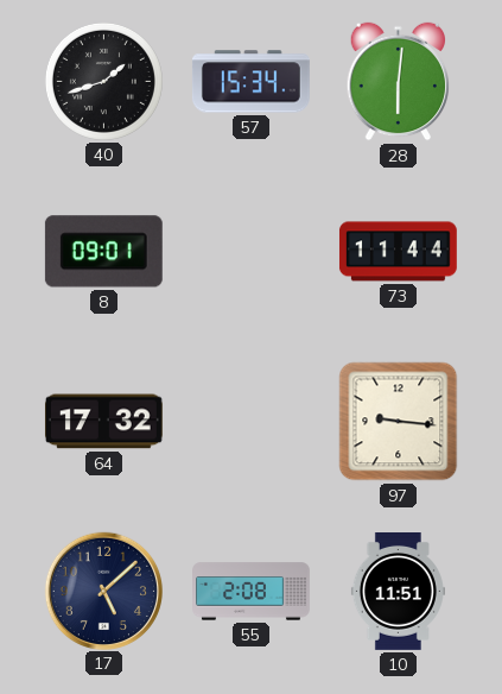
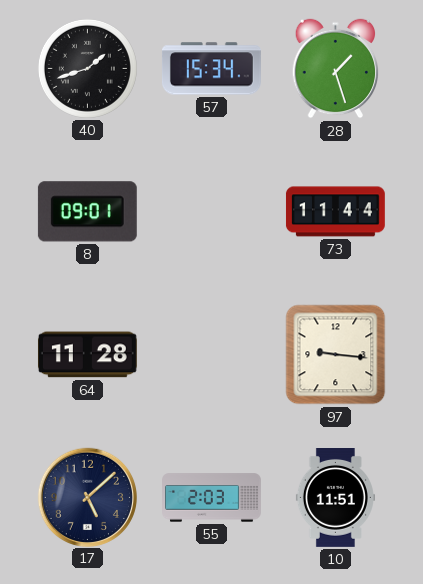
28: 6:01 -> 1:27 (336, 69)
64: 17:32 -> 11:28 (87, 355)
55: 2:08 -> 2:03 (212, 498)
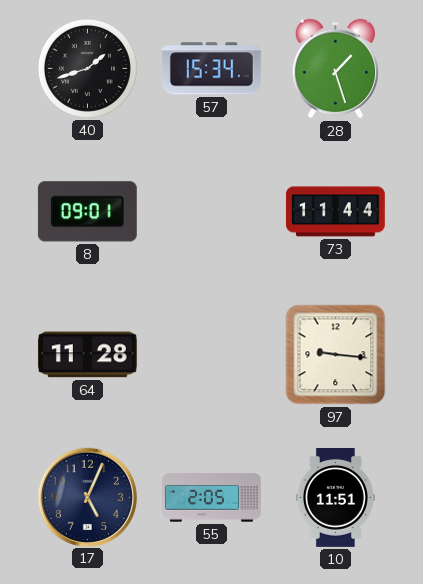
17: 5:08 -> 5:04 (87, 497)
55: 2:03 -> 2:05 (212, 498)
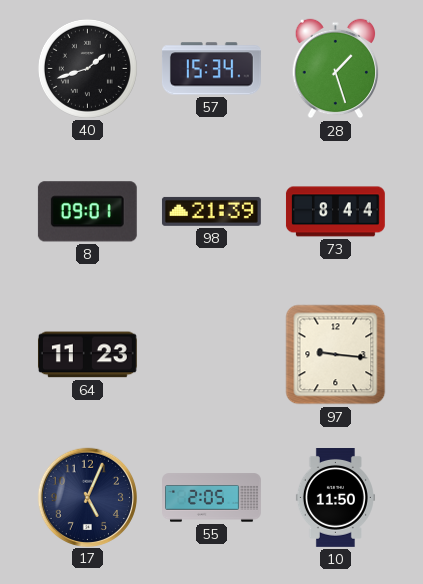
98: none -> 21:39 (211, 211)
73: 11:44 -> 8:44 (335, 212)
64: 11:28 -> 11:23 (87, 355)
10: 11:51 -> 11:50 (335, 498)
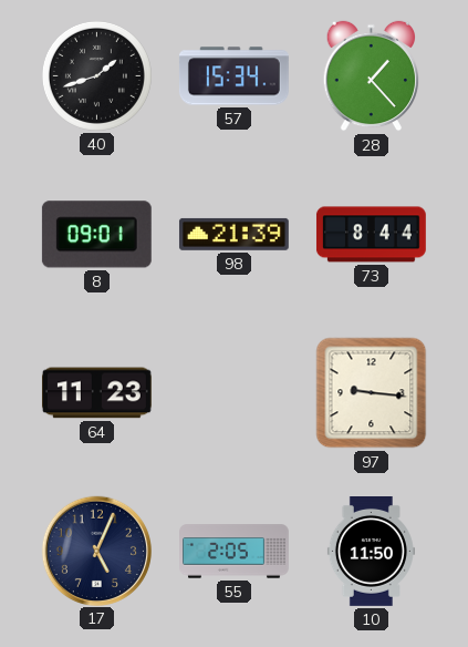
28: 1:27 -> 1:23 (372, 76)
